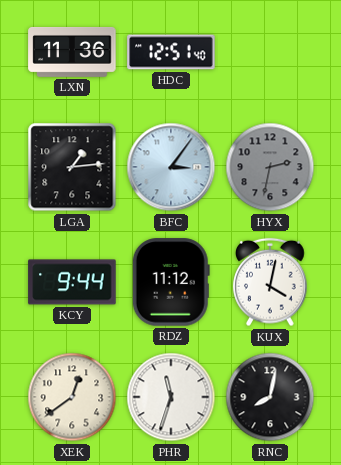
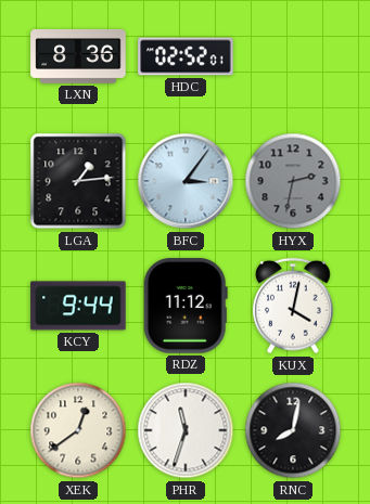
LXN: 11:36 -> 8:36 (78, 56)
HDC: 12:51 -> 02:52 (186, 56)
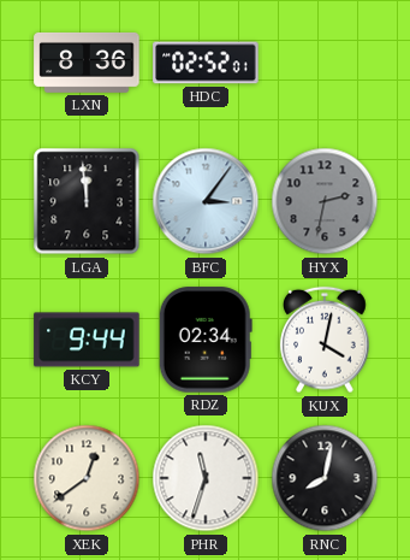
LGA: 1:14 -> 11:59 (87, 201)
RDZ: 11:12 -> 02:34 (206, 340)
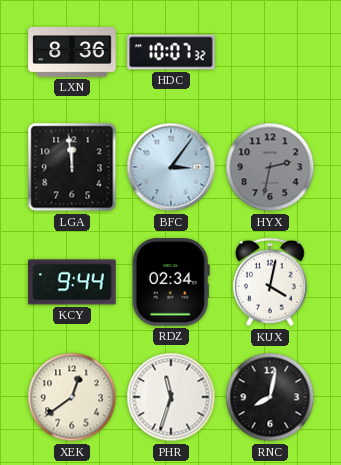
HDC: 02:52 -> 10:07 (171, 52)
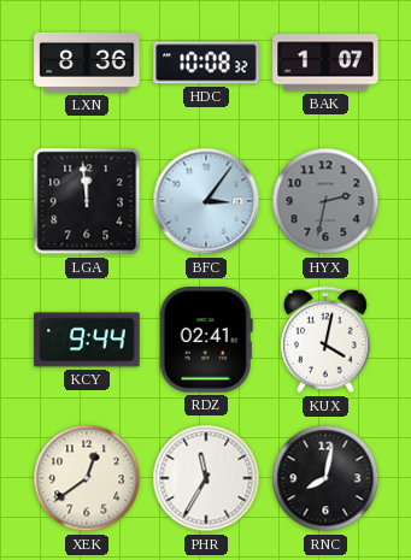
HDC: 10:07 -> 10:08 (206, 63)
BAK: none -> 1:07 (325, 63)
RDZ: 02:34 -> 02:41 (206, 340)
PHR: 11:33 -> 11:35 (206, 478)
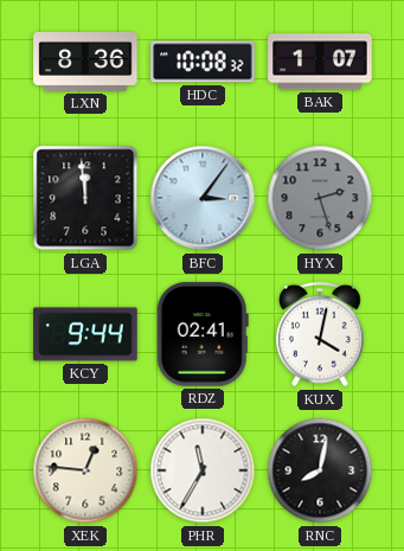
HYX: 2:32 -> 2:27 (320, 198)
XEK: 12:39 -> 12:46 (85, 470)
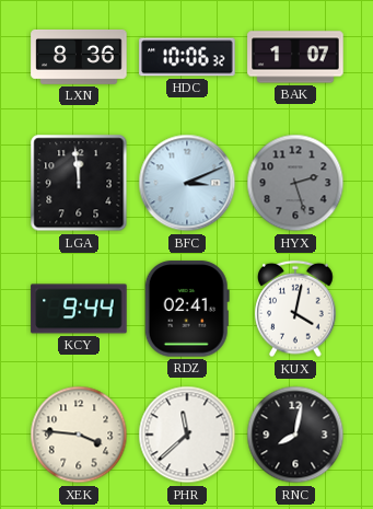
HDC: 10:08 -> 10:06 (187, 57)
BFC: 3:06 -> 3:11 (187, 183)
XEK: 12:46 -> 3:46 (79, 435)
PHR: 11:35 -> 11:38 (187, 435)
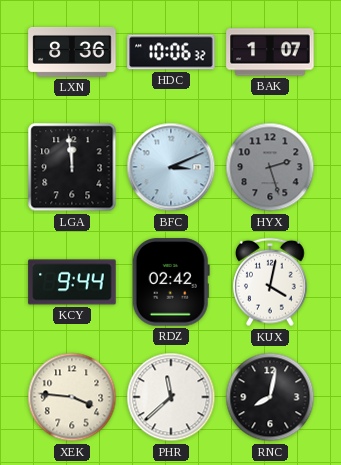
RDZ: 02:41 -> 02:42 (171, 282)
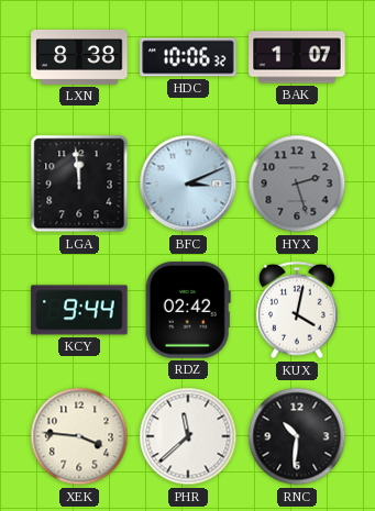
LXN: 8:36 -> 8:38 (79, 57)
RNC: 8:02 -> 10:31 (297, 436)
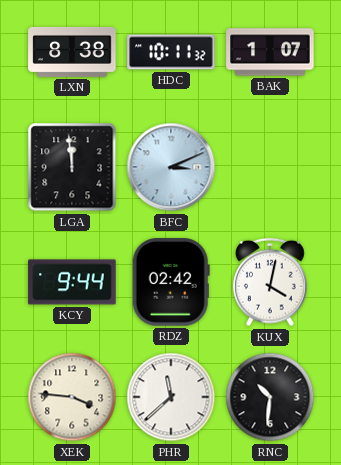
HDC: 10:06 -> 10:11 (171, 52)
HYX: 2:27 -> none (297, 184)
